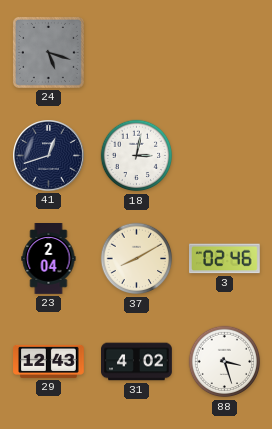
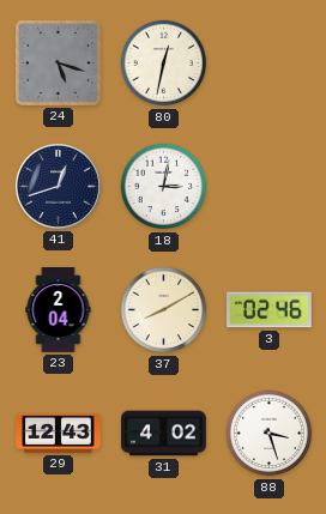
80: none -> 12:32 (164, 64)
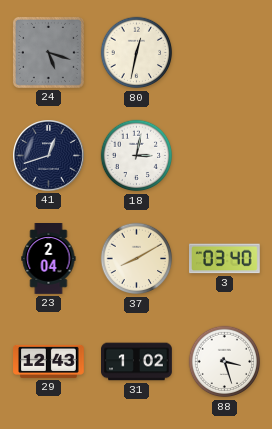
3: 02:46 -> 03:40 (225, 259)
31: 4:02 -> 1:02 (137, 362)
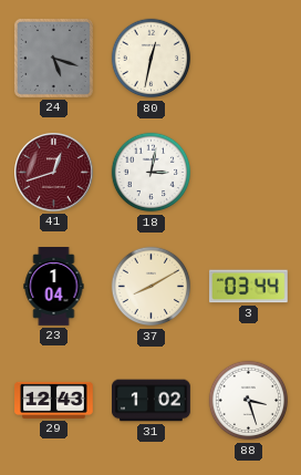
41 dial: navy -> burgundy (54, 173)
23: 2:04 -> 1:04 (54, 287)
3: 03:40 -> 03:44 (249, 287)
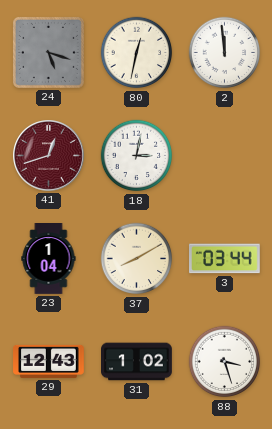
2: none -> 11:59 (225, 53)
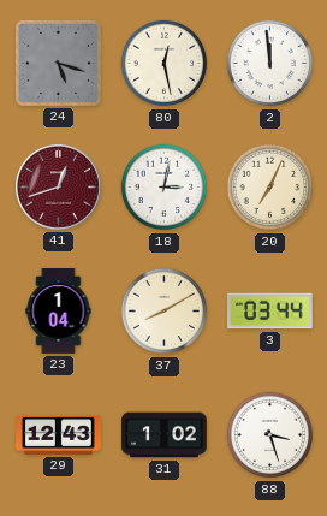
80: 12:32 -> 12:28 (165, 64)
20: none -> 7:04 (270, 188)
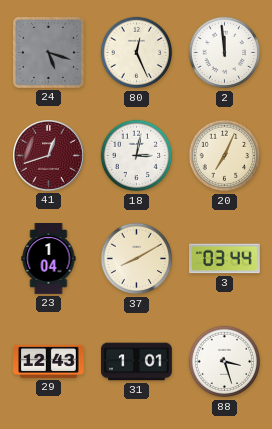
80: 12:28 -> 12:26 (137, 53)
31: 1:02 -> 1:01 (137, 362)
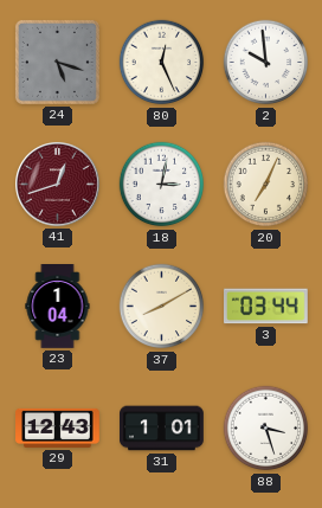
2: 11:59 -> 9:59 (266, 63)
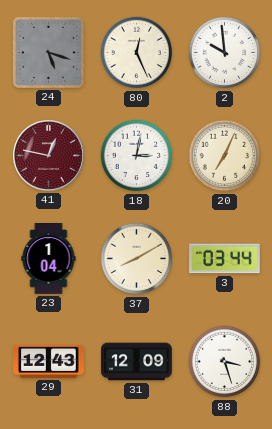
41: 12:42 -> 12:47 (49, 156)
31: 1:01 -> 12:09 (137, 362)
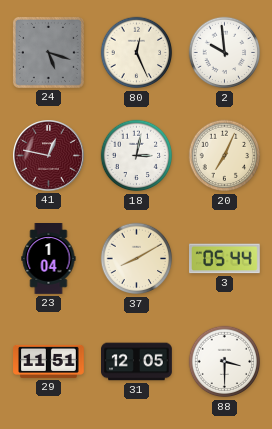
3: 03:44 -> 05:44 (225, 259)
29: 12:43 -> 11:51 (49, 361)
31: 12:09 -> 12:05 (137, 362)
88: 3:27 -> 3:30 (225, 362)
